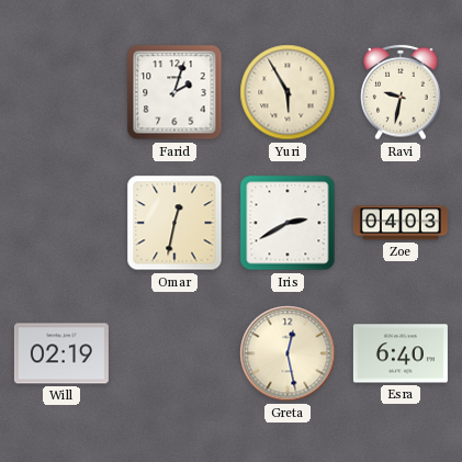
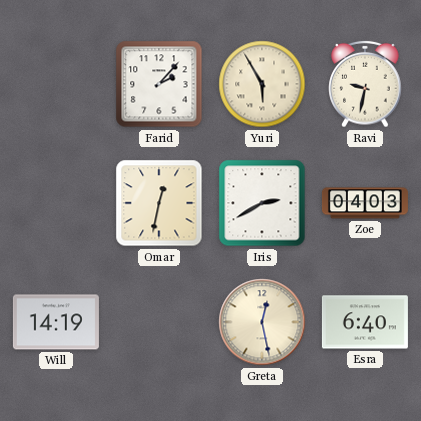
Farid: 2:03 -> 2:07 (159, 84)
Will: 02:19 -> 14:19 (56, 322)
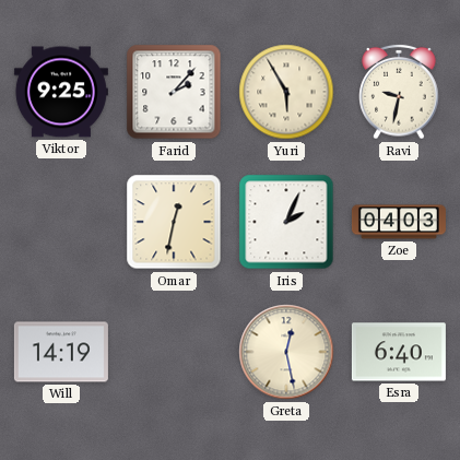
Viktor: none -> 9:25 (61, 92)
Iris: 2:40 -> 2:04 (286, 222)
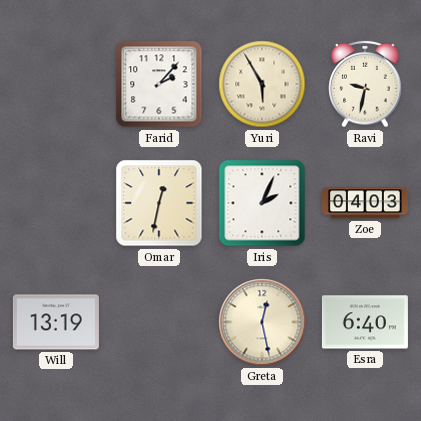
Viktor: 9:25 -> none (61, 92)
Will: 14:19 -> 13:19 (56, 322)
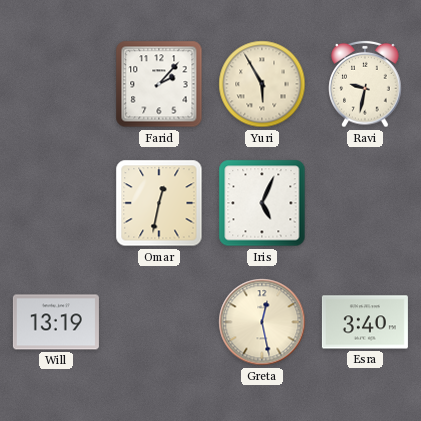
Iris: 2:04 -> 5:04 (262, 203)
Zoe: 04:03 -> none (365, 203)
Esra: 6:40 -> 3:40 (365, 322)
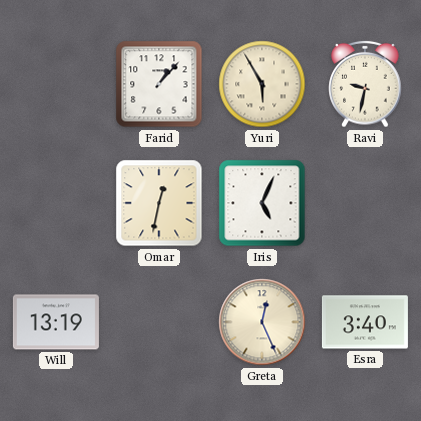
Farid: 2:07 -> 1:07 (159, 84)
Greta: 12:28 -> 12:26 (262, 322)
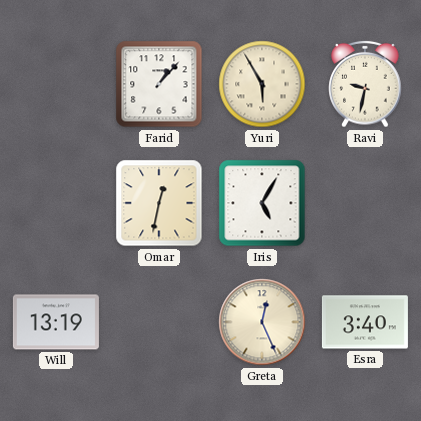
Iris: 5:04 -> 5:05 (262, 203)
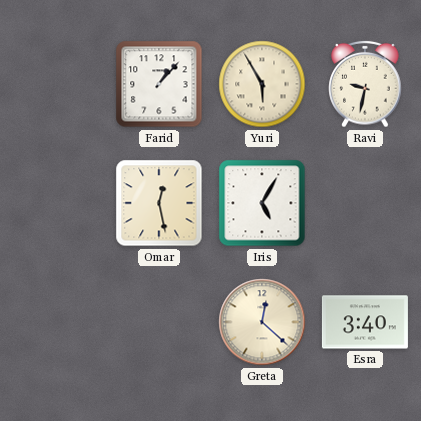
Omar: 12:32 -> 12:28 (159, 203)
Will: 13:19 -> none (56, 322)
Greta: 12:26 -> 12:22 (262, 322)
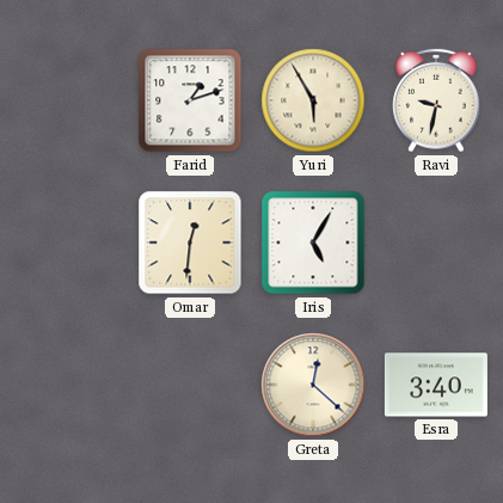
Farid: 1:07 -> 1:12 (190, 100)
Omar: 12:28 -> 12:31 (190, 243)
